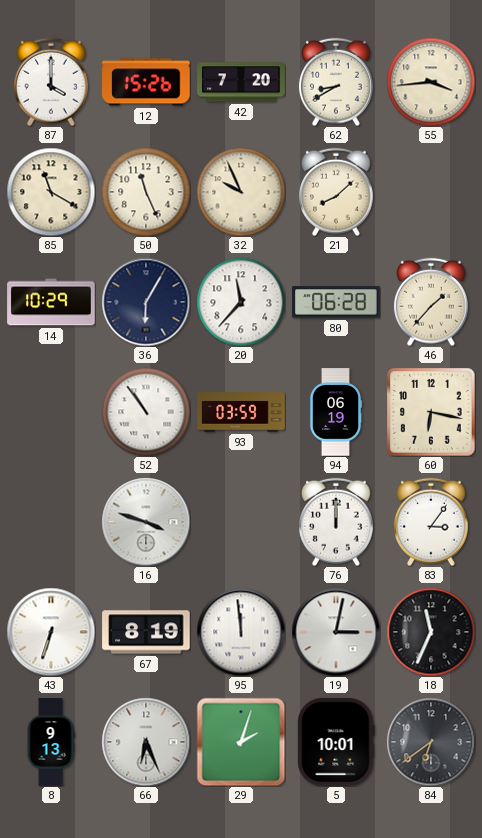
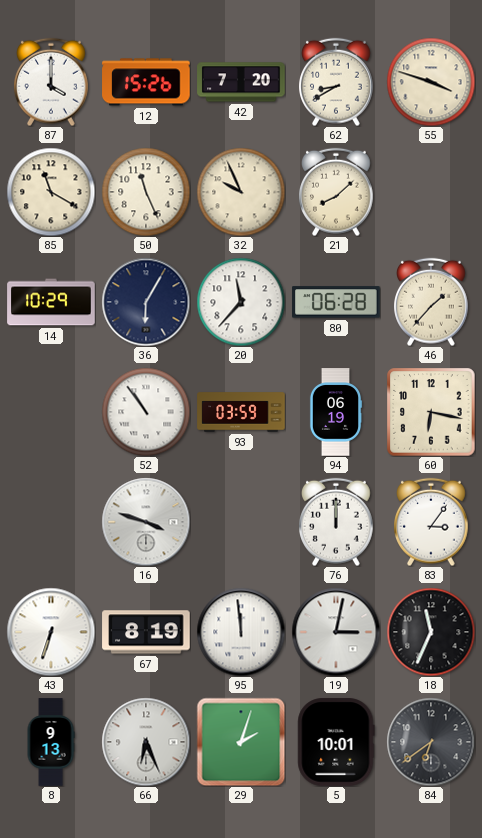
55: 3:44 -> 3:48 (431, 82)
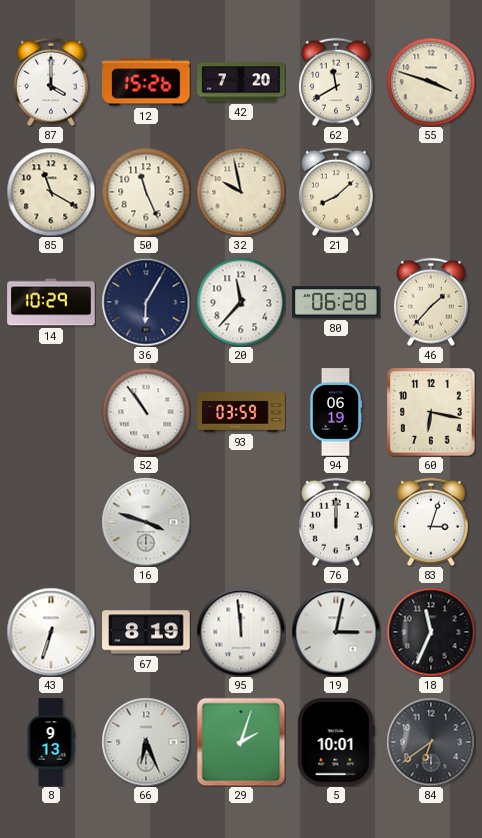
62: 8:40 -> 11:40 (337, 82)
32: 9:56 -> 9:58 (241, 192)
83: 3:06 -> 3:03 (432, 522)
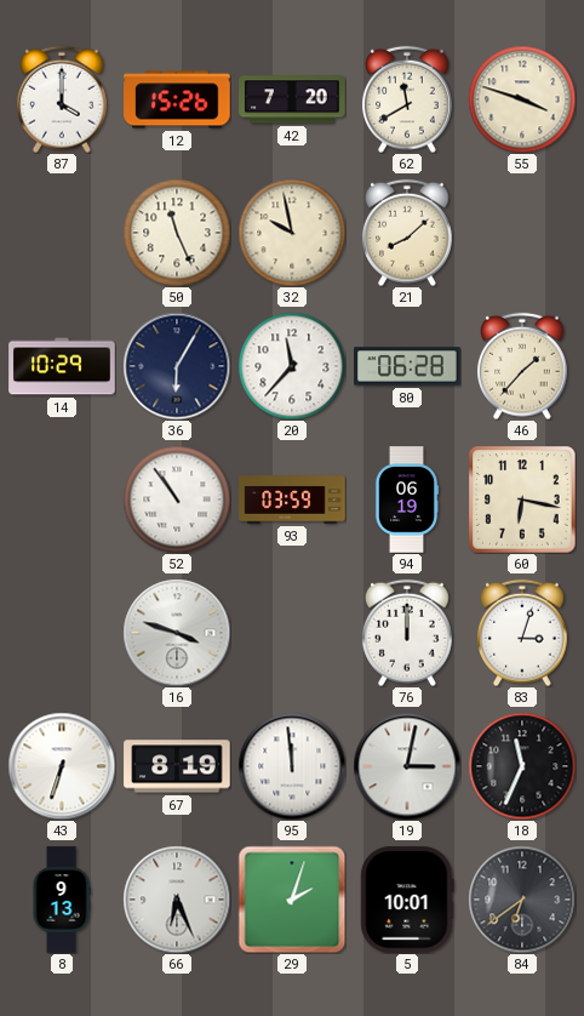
85: 11:20 -> none (51, 192)
